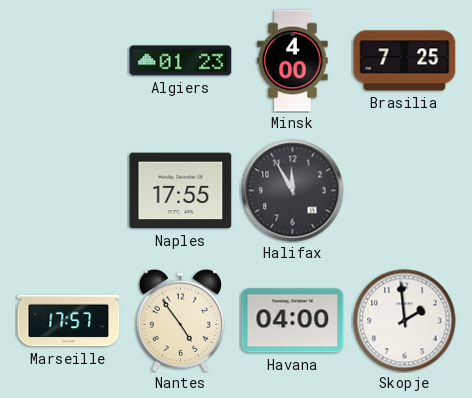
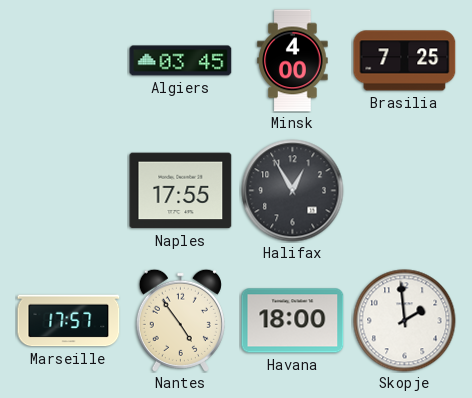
Algiers: 01:23 -> 03:45 (181, 61)
Halifax: 11:55 -> 12:55 (293, 191)
Havana: 04:00 -> 18:00 (293, 321)
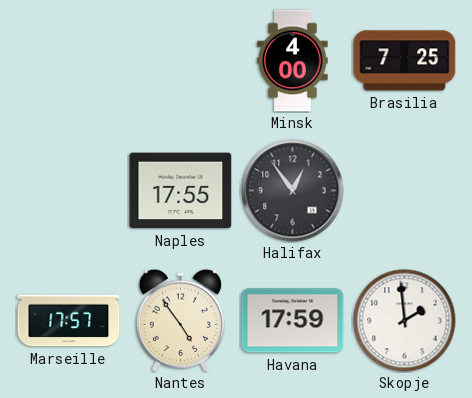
Algiers: 03:45 -> none (181, 61)
Halifax: 12:55 -> 12:54 (293, 191)
Havana: 18:00 -> 17:59 (293, 321)
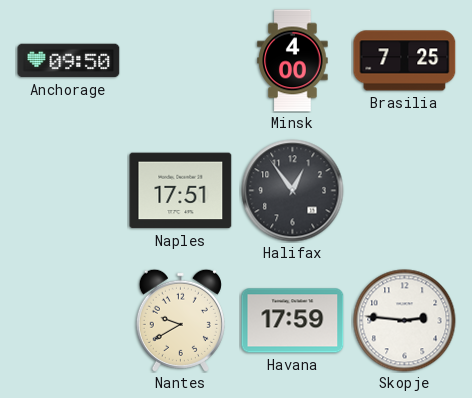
Anchorage: none -> 09:50 (69, 61)
Naples: 17:55 -> 17:51 (181, 191)
Marseille: 17:57 -> none (69, 321)
Nantes: 4:54 -> 9:40 (180, 320)
Skopje: 1:59 -> 2:46 (405, 321)
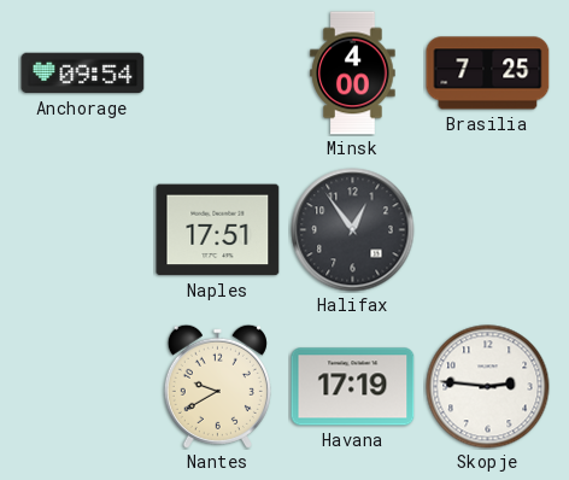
Anchorage: 09:50 -> 09:54 (83, 74)
Havana: 17:59 -> 17:19 (353, 387)
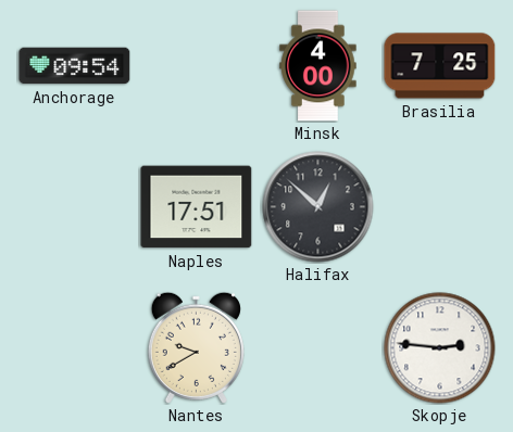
Halifax: 12:54 -> 12:52 (318, 207)
Havana: 17:19 -> none (353, 387)
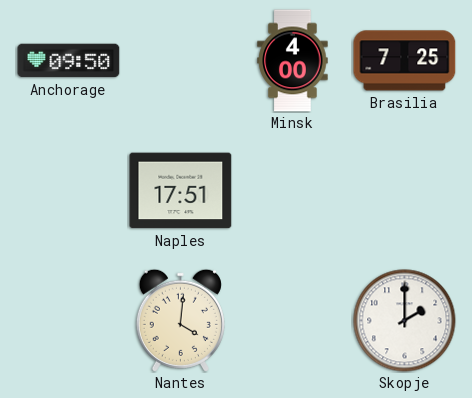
Anchorage: 09:54 -> 09:50 (69, 61)
Halifax: 12:52 -> none (318, 207)
Nantes: 9:40 -> 4:01 (180, 320)
Skopje: 2:46 -> 2:00 (405, 321)
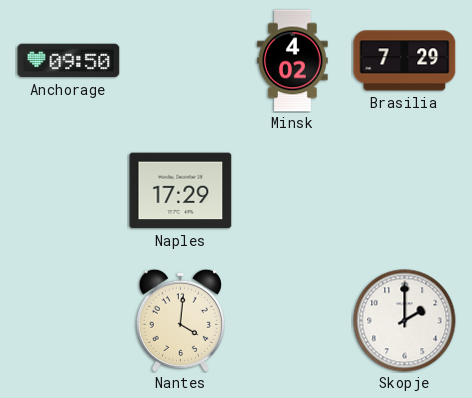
Minsk: 4:00 -> 4:02 (293, 61)
Brasilia: 7:25 -> 7:29 (405, 61)
Naples: 17:51 -> 17:29 (181, 191)
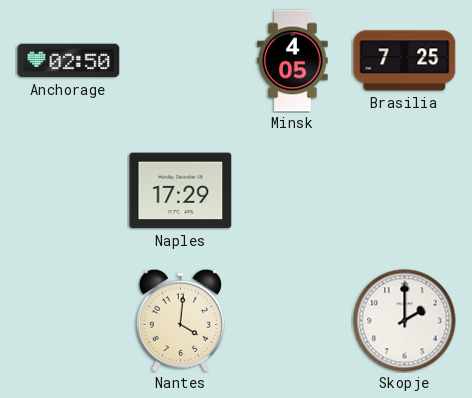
Anchorage: 09:50 -> 02:50 (69, 61)
Minsk: 4:02 -> 4:05 (293, 61)
Brasilia: 7:29 -> 7:25 (405, 61)
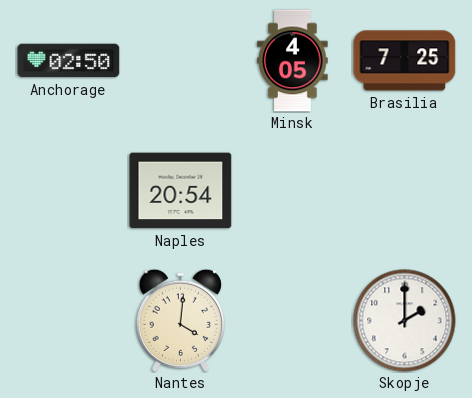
Naples: 17:29 -> 20:54 (181, 191)
